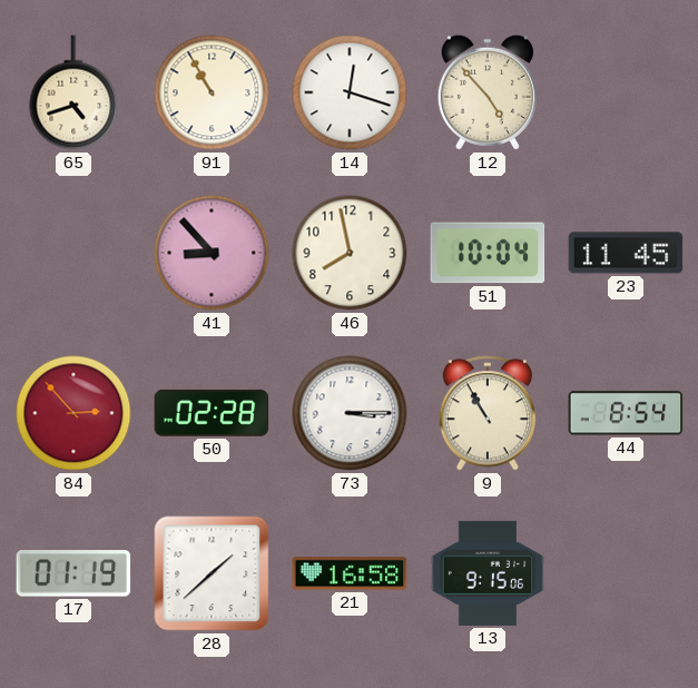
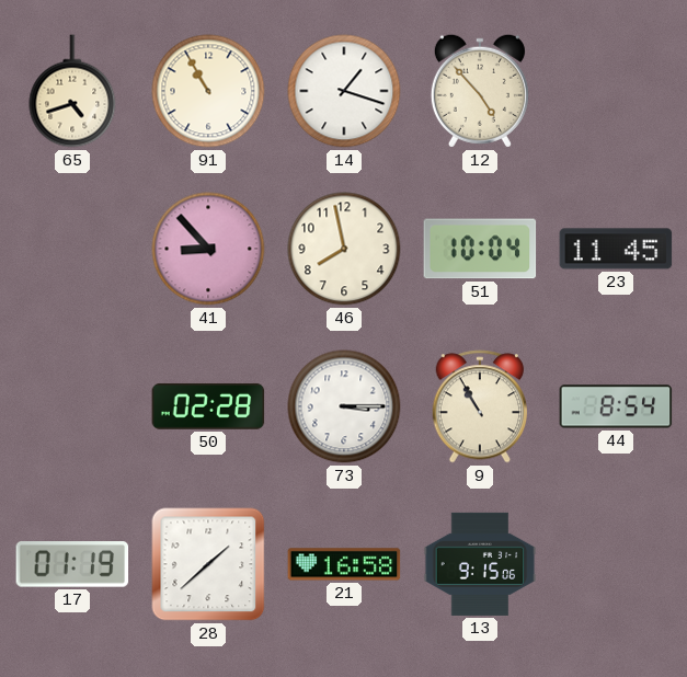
14: 12:18 -> 1:18 (344, 91)
84: 2:53 -> none (73, 413)
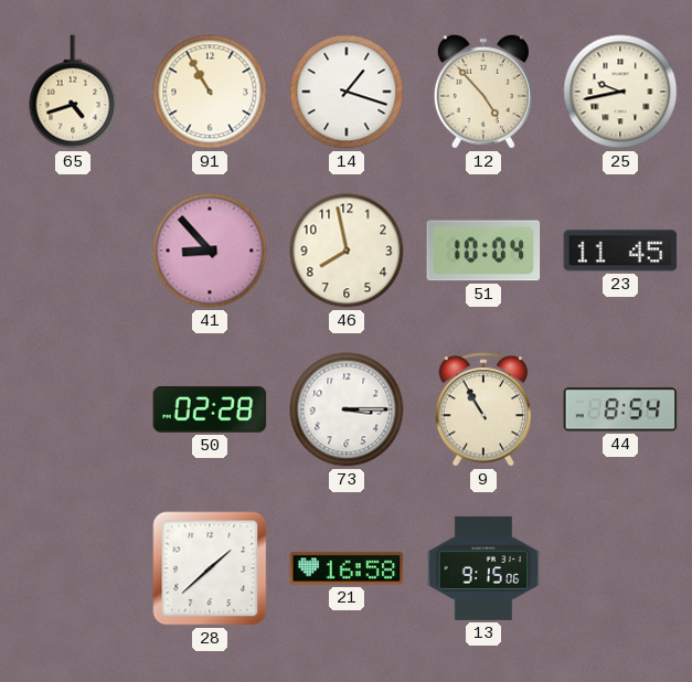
25: none -> 9:43 (620, 92)
17: 01:19 -> none (72, 565)
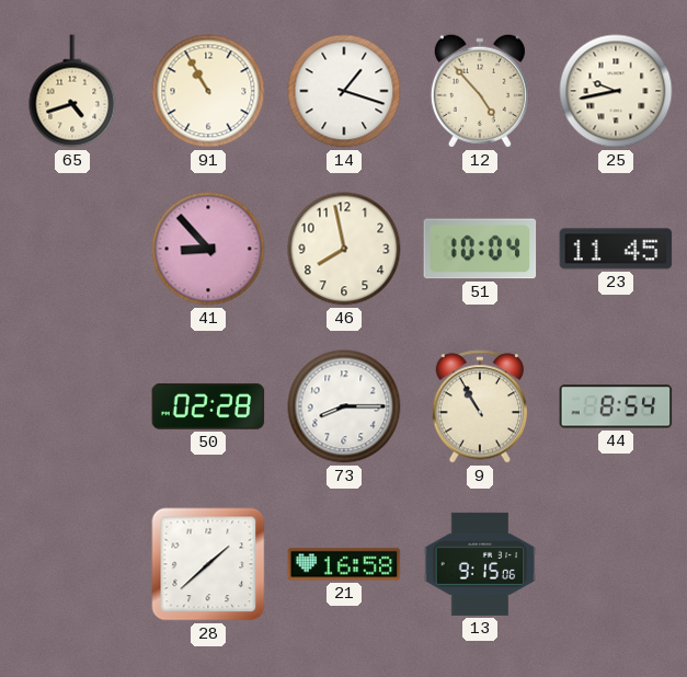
73: 3:15 -> 8:15 (344, 406)
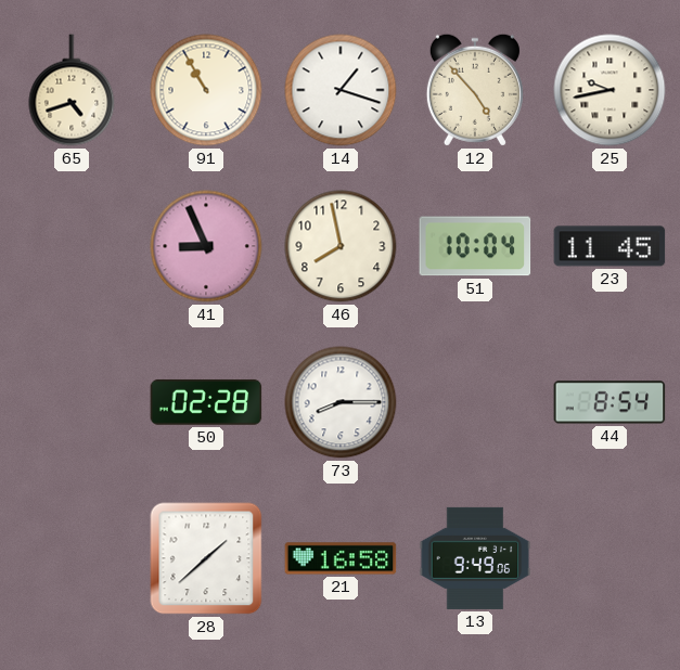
41: 8:53 -> 8:56 (206, 246)
9: 10:55 -> none (480, 406)
13: 9:15 -> 9:49 (475, 558)
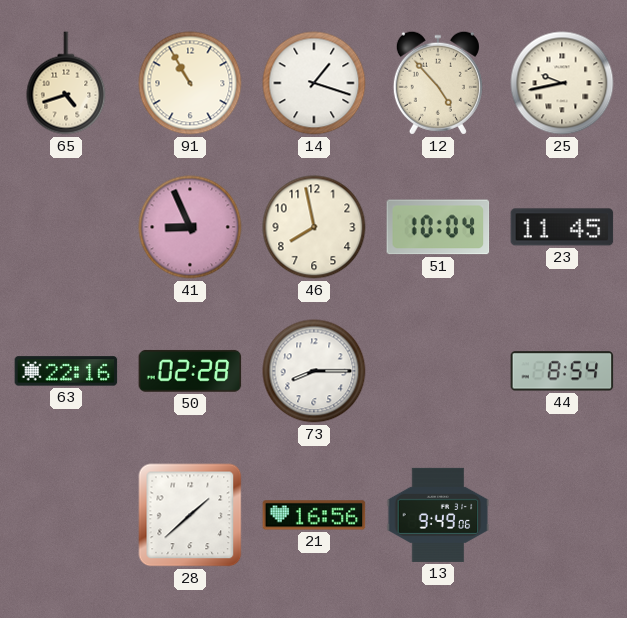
63: none -> 22:16 (66, 371)
21: 16:58 -> 16:56 (314, 515)
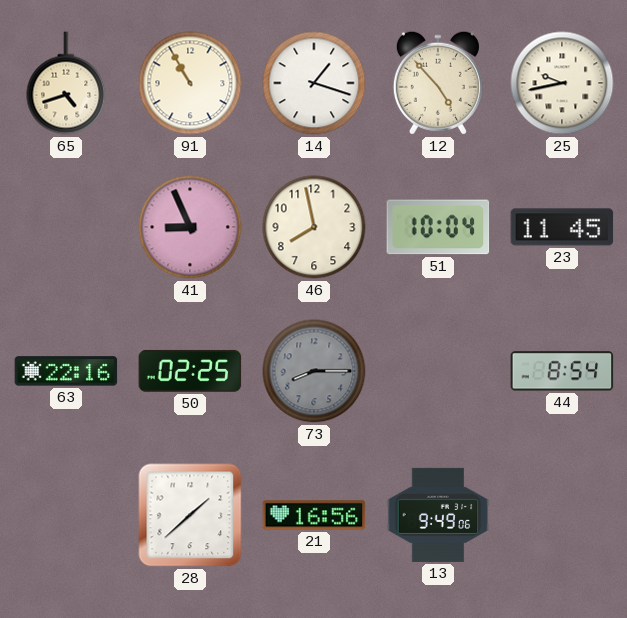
50: 02:28 -> 02:25 (190, 371)
73 dial: white -> grey (314, 371)
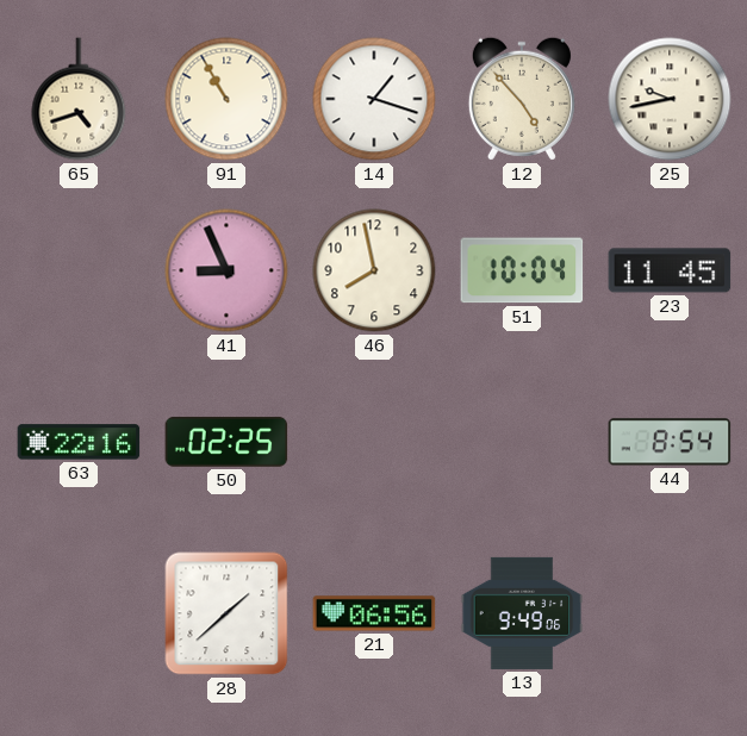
73: 8:15 -> none (314, 371)
21: 16:56 -> 06:56 (374, 613)
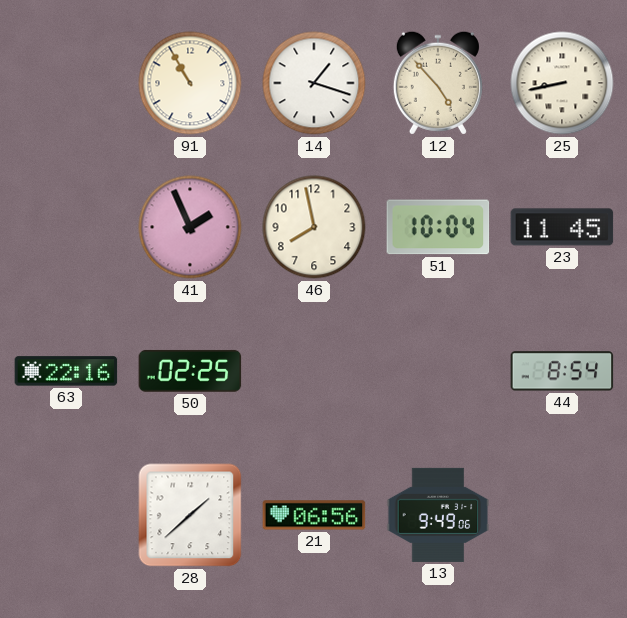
65: 4:42 -> none (79, 99)
25: 9:43 -> 8:43 (562, 83)
41: 8:56 -> 1:56 (190, 227)
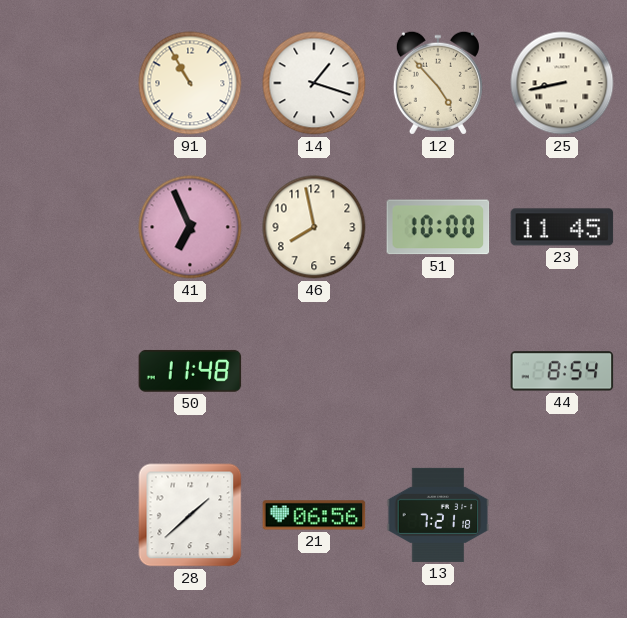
41: 1:56 -> 6:56 (190, 227)
51: 10:04 -> 10:00 (438, 227)
63: 22:16 -> none (66, 371)
50: 02:25 -> 11:48 (190, 371)
13: 9:49 -> 7:21 (438, 515)
